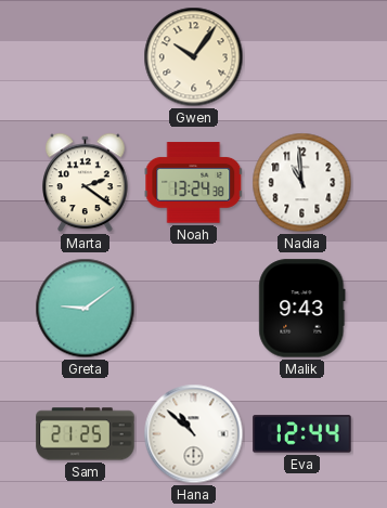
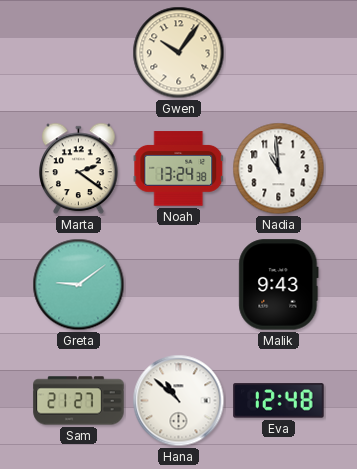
Sam: 21:25 -> 21:27 (79, 401)
Eva: 12:44 -> 12:48 (279, 401)
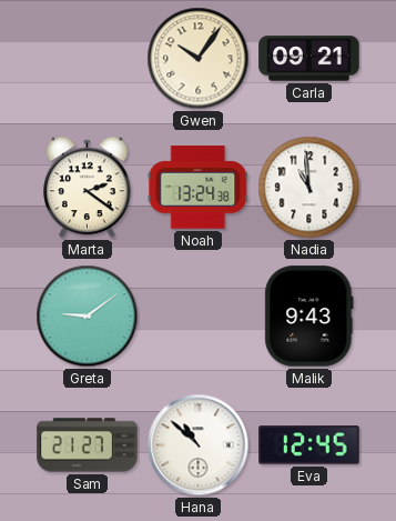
Carla: none -> 09:21 (309, 59)
Eva: 12:48 -> 12:45 (309, 445)
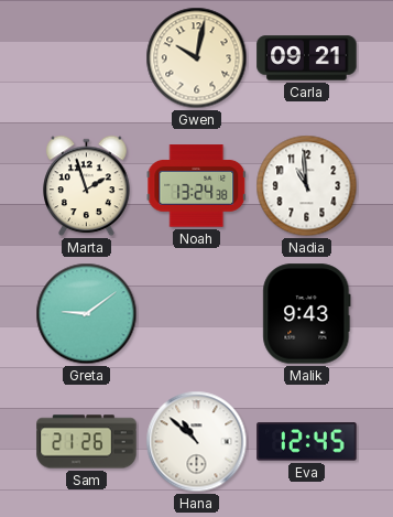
Gwen: 10:06 -> 10:02 (197, 58)
Marta: 2:21 -> 1:57 (87, 186)
Sam: 21:27 -> 21:26 (87, 442)
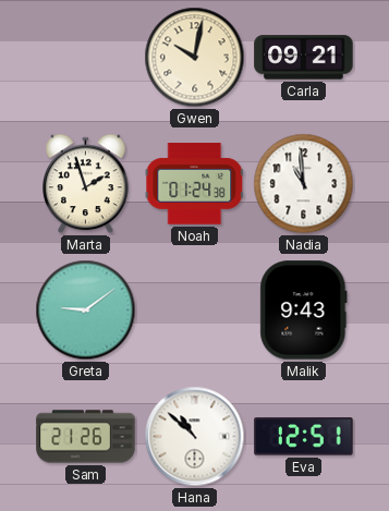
Noah: 13:24 -> 01:24 (195, 184)
Eva: 12:45 -> 12:51 (304, 437)
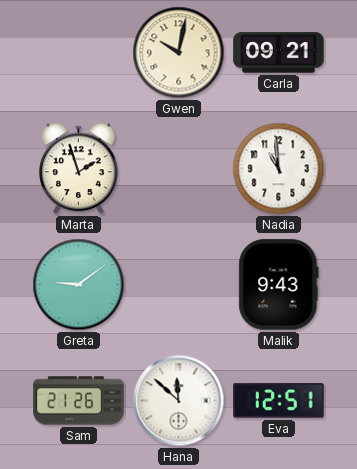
Noah: 01:24 -> none (195, 184)
Hana: 10:52 -> 11:52 (179, 401)
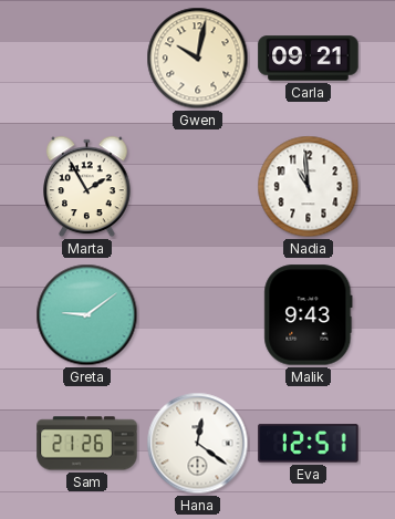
Marta: 1:57 -> 1:55 (87, 187)
Hana: 11:52 -> 12:21 (198, 444)
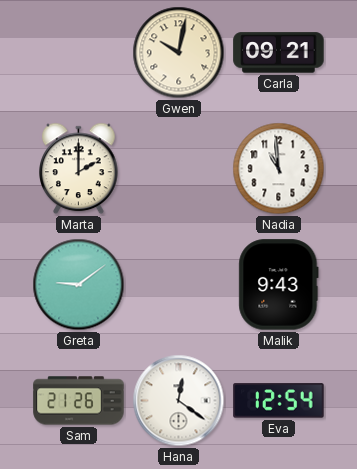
Marta: 1:55 -> 2:00 (79, 169)
Eva: 12:51 -> 12:54 (279, 401)
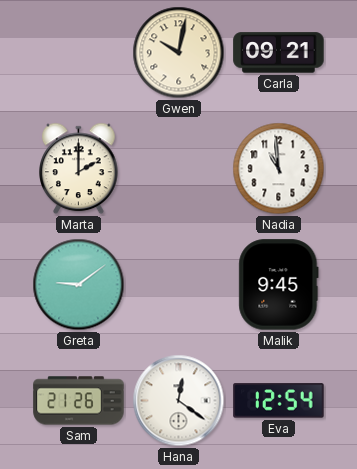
Malik: 9:43 -> 9:45 (279, 285)
